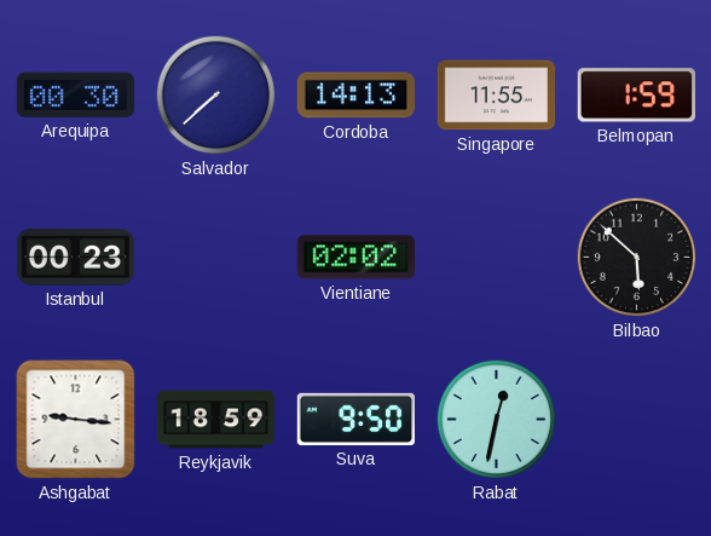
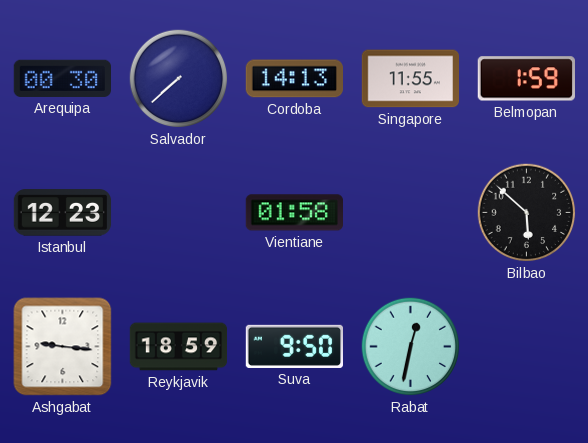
Istanbul: 00:23 -> 12:23 (63, 213)
Vientiane: 02:02 -> 01:58 (294, 213)
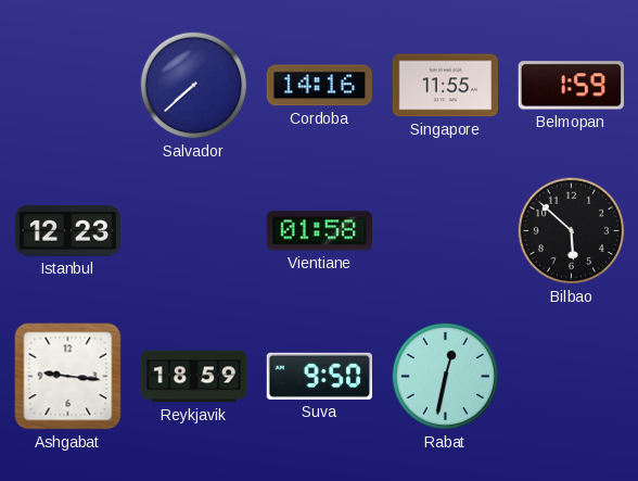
Arequipa: 00:30 -> none (62, 78)
Cordoba: 14:13 -> 14:16 (319, 86)
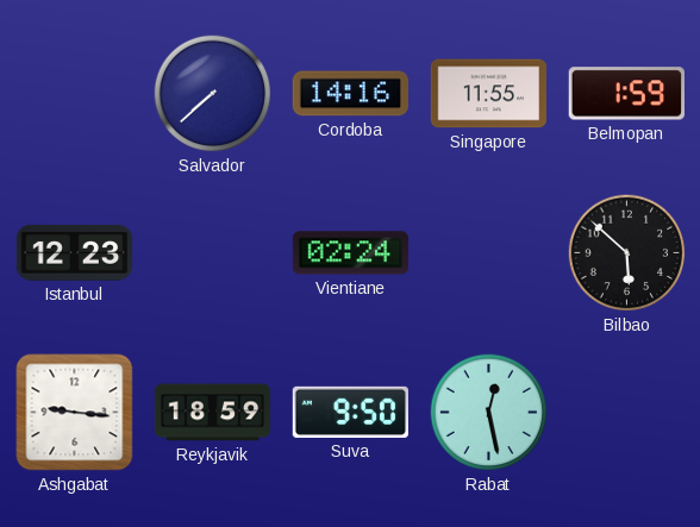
Vientiane: 01:58 -> 02:24 (350, 253)
Rabat: 12:32 -> 12:28 (489, 413)
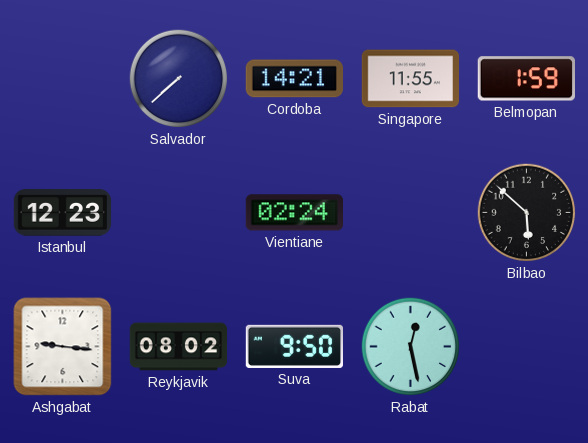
Cordoba: 14:16 -> 14:21 (294, 79)
Reykjavik: 18:59 -> 08:02 (179, 347)
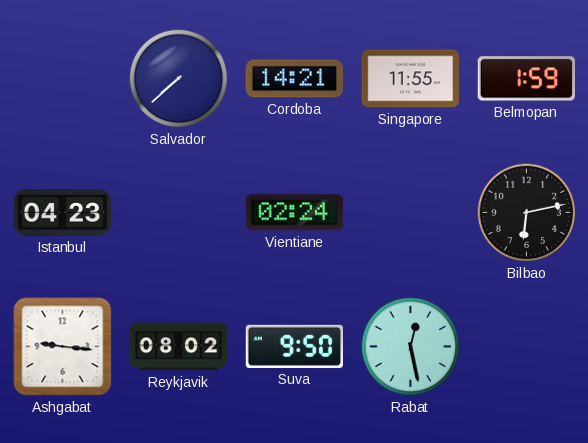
Istanbul: 12:23 -> 04:23 (63, 213)
Bilbao: 5:52 -> 6:13 (527, 213)
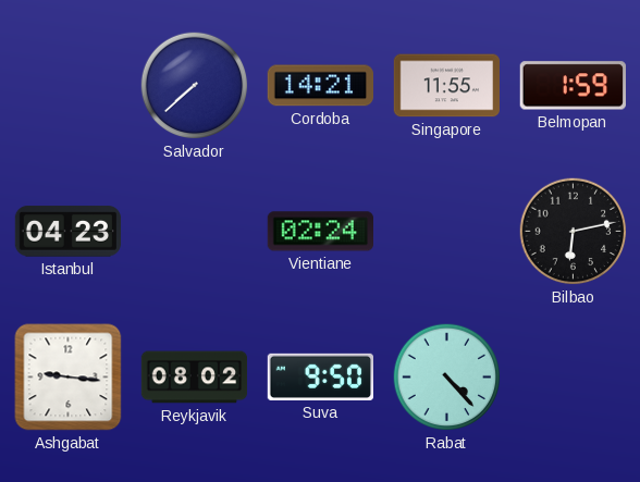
Rabat: 12:28 -> 4:23 (447, 378)
